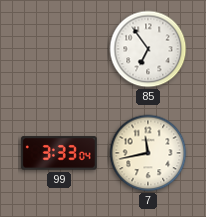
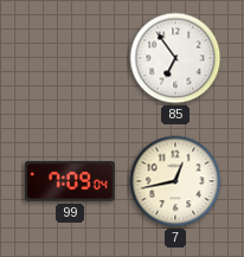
99: 3:33 -> 7:09 (70, 181)
7: 11:43 -> 12:43 (175, 181)
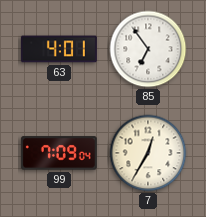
63: none -> 4:01 (59, 49)
7: 12:43 -> 12:35 (148, 153)
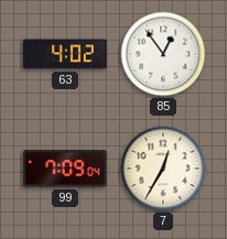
63: 4:01 -> 4:02 (65, 54)
85: 6:54 -> 12:54 (163, 54)
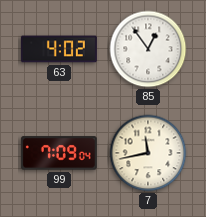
7: 12:35 -> 11:43 (148, 153)
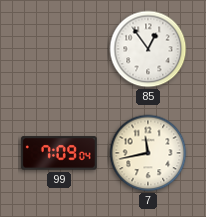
63: 4:02 -> none (59, 49)
